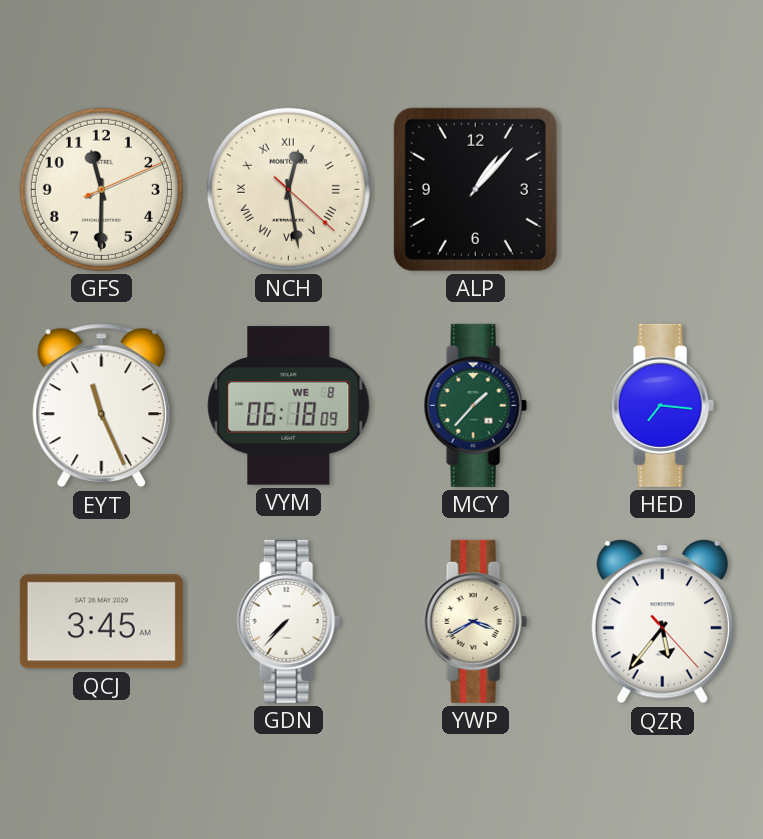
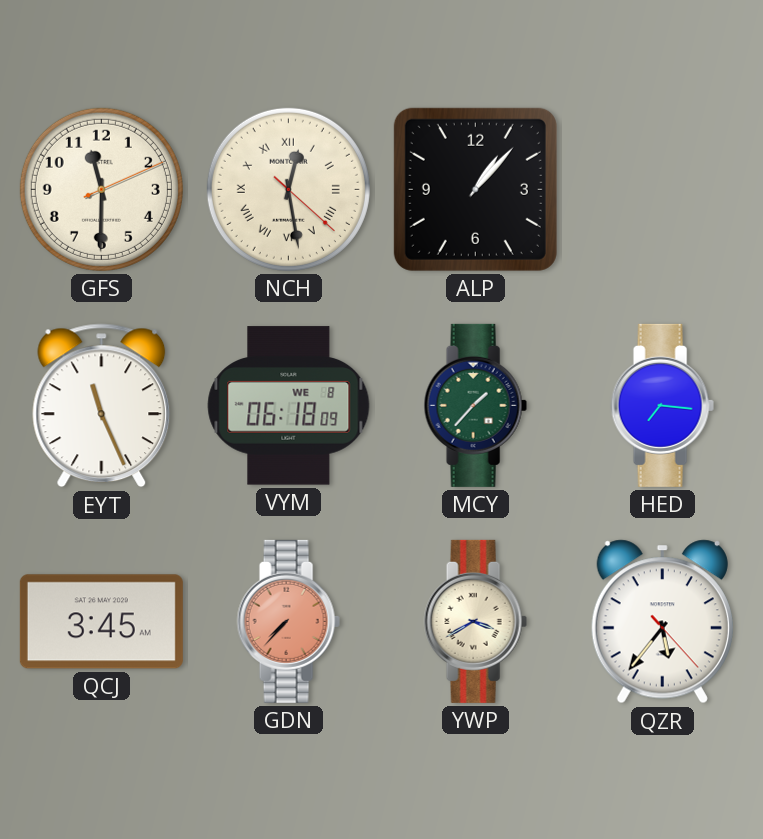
GDN dial: white -> salmon (288, 621)
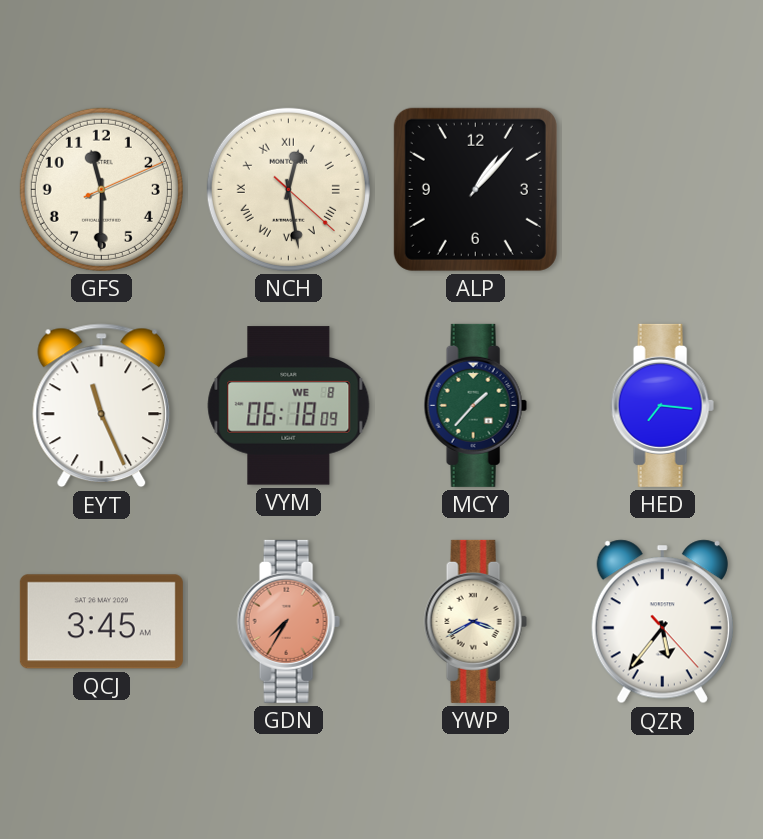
GDN: 7:37 -> 7:35 (288, 621)
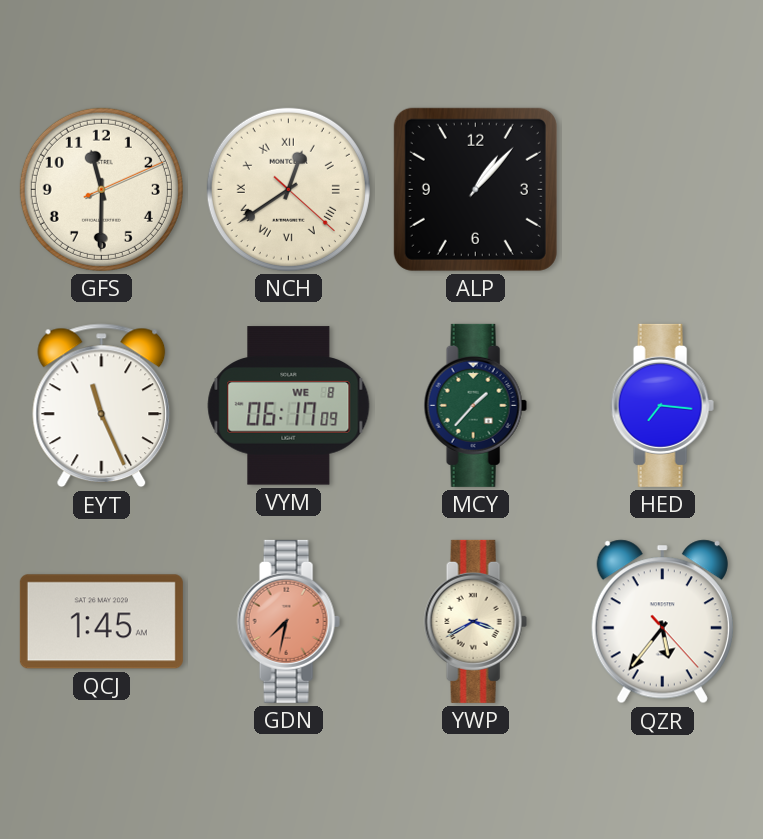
NCH: 12:28 -> 12:39 (288, 189)
VYM: 06:18 -> 06:17 (289, 406)
QCJ: 3:45 -> 1:45 (101, 622)
GDN: 7:35 -> 7:32 (288, 621)
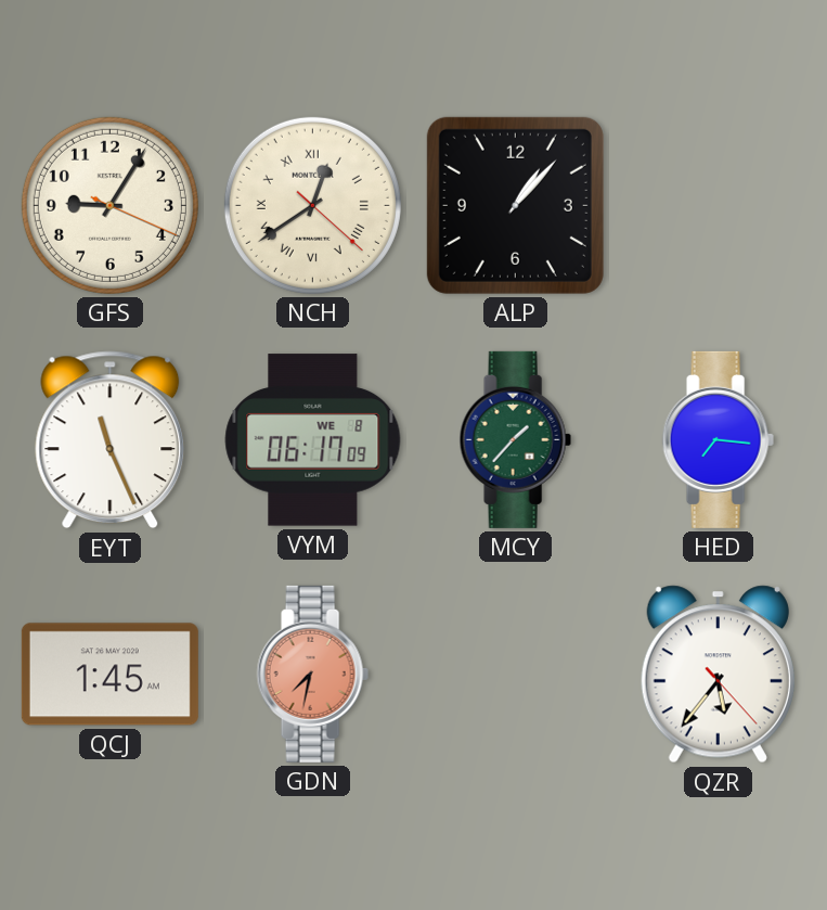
GFS: 11:30 -> 9:05 (109, 205)
YWP: 3:40 -> none (475, 621)
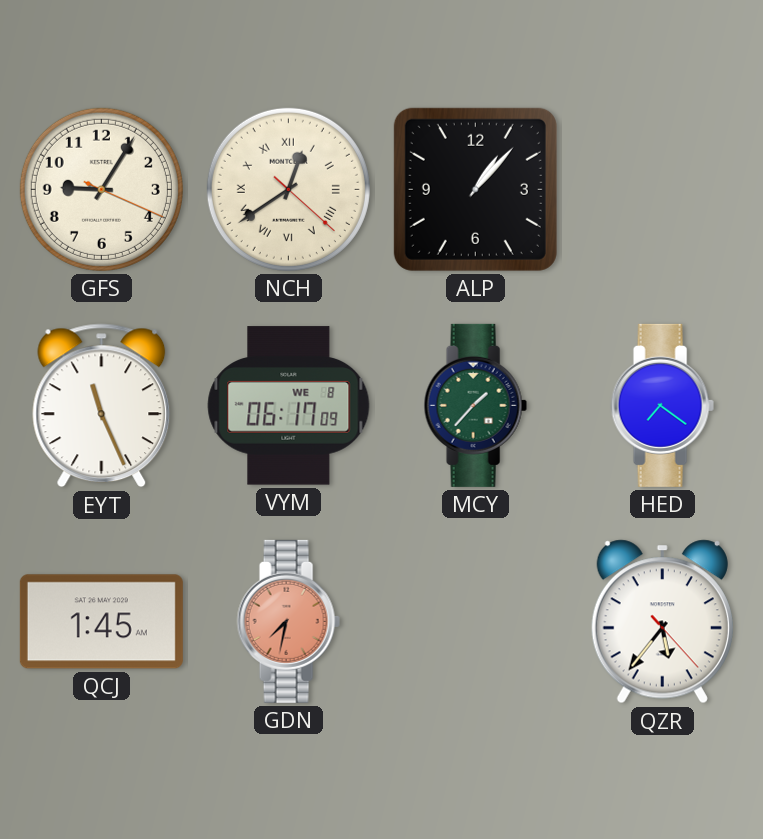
HED: 7:16 -> 7:21 (662, 405)
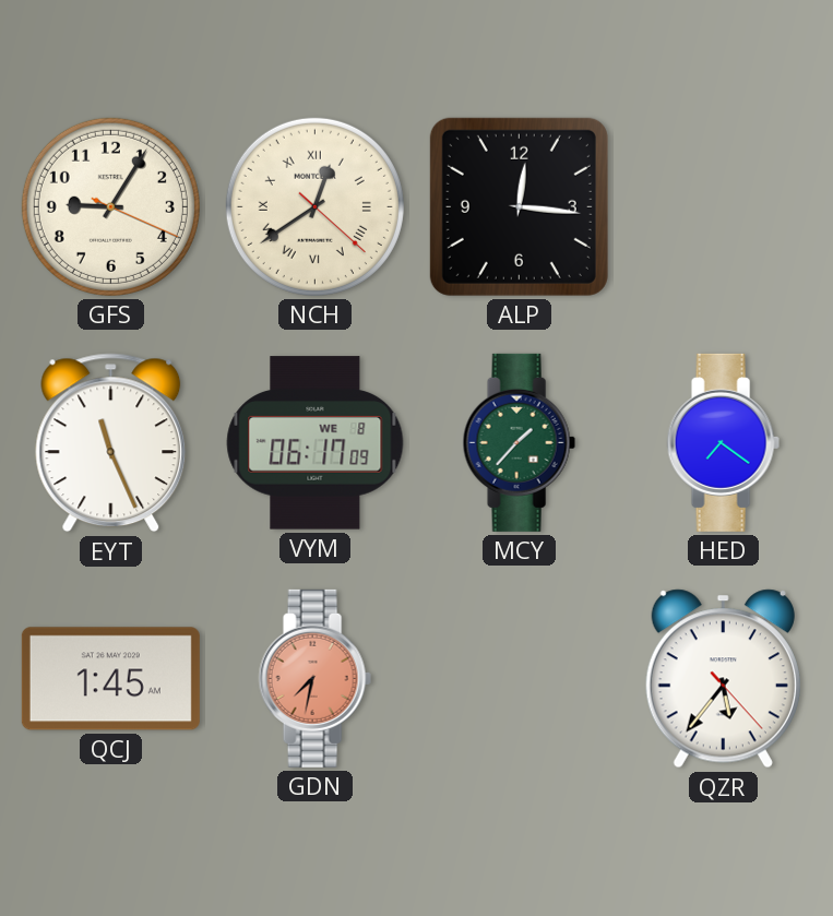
ALP: 1:07 -> 12:16 (519, 206)
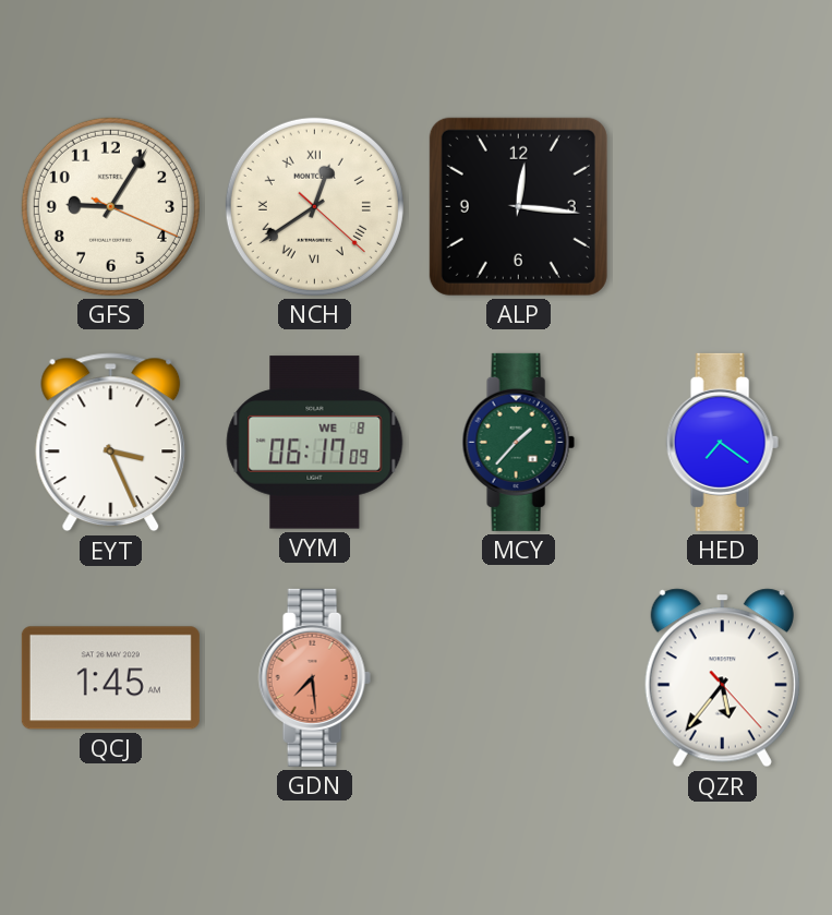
EYT: 11:26 -> 3:26 (111, 443)
GDN: 7:32 -> 7:29 (314, 677)
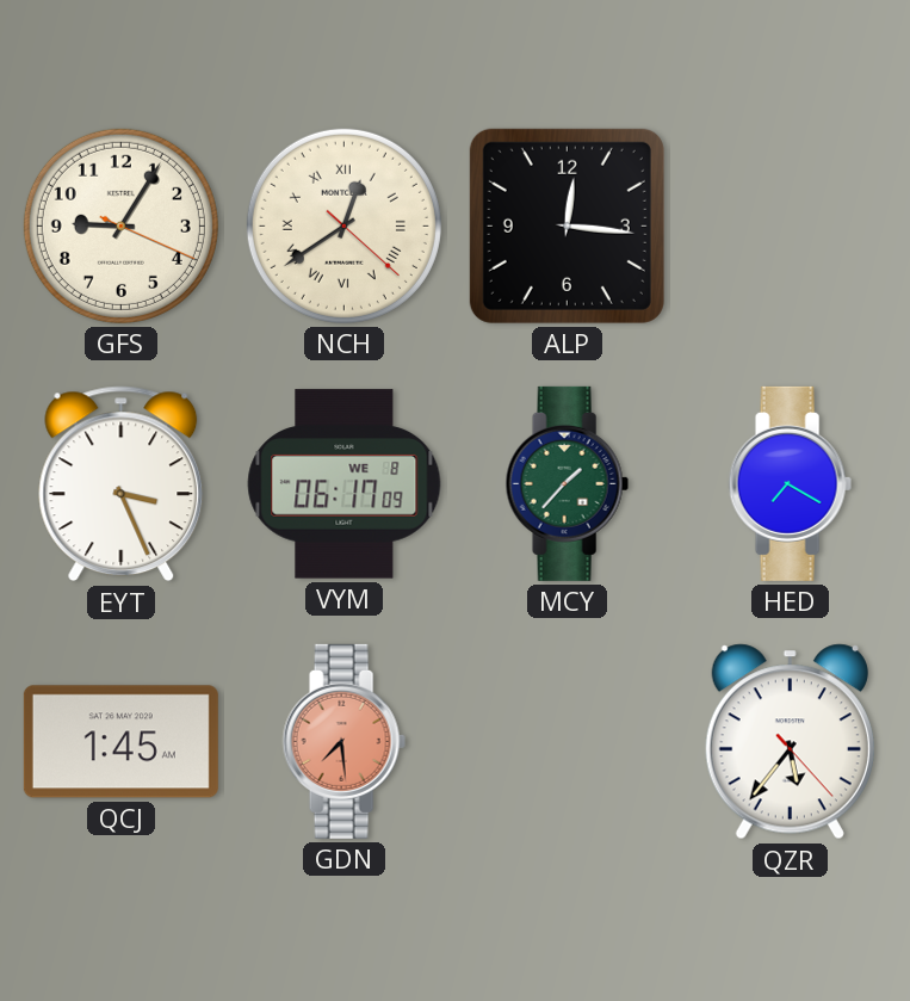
HED: 7:21 -> 7:20 (790, 483)
